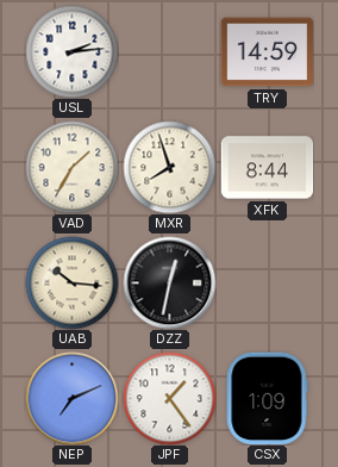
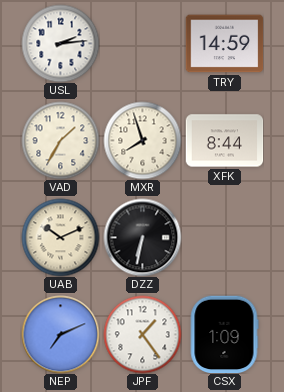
UAB: 10:16 -> 10:11 (60, 237)
DZZ: 12:32 -> 6:32 (142, 237)
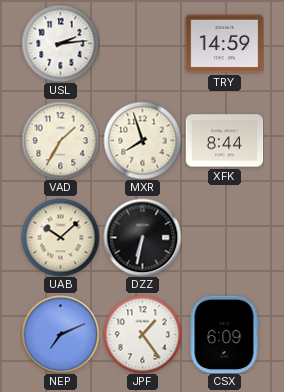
UAB: 10:11 -> 10:08 (60, 237)
CSX: 1:09 -> 6:09 (224, 334)
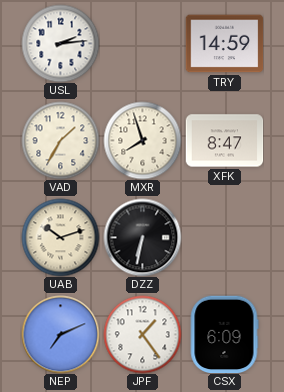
XFK: 8:44 -> 8:47 (224, 141)
UAB: 10:08 -> 10:12 (60, 237)
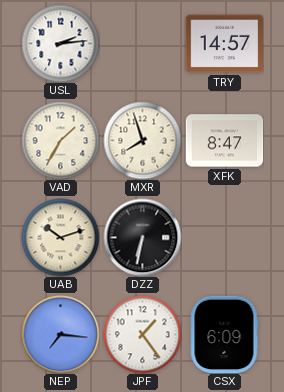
TRY: 14:59 -> 14:57 (224, 44)
NEP: 7:11 -> 7:16 (60, 334)
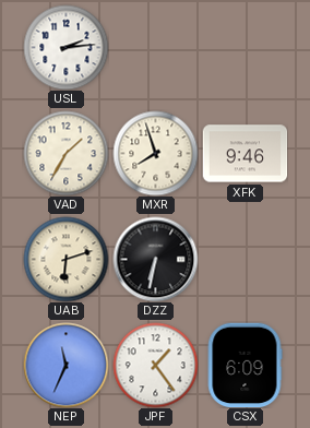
TRY: 14:57 -> none (224, 44)
XFK: 8:47 -> 9:46 (245, 154)
UAB: 10:12 -> 6:12 (65, 259)
NEP: 7:16 -> 11:34 (65, 365)
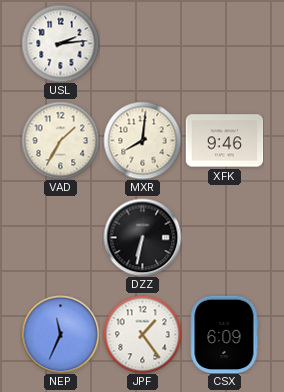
MXR: 7:57 -> 8:01 (142, 140)
UAB: 6:12 -> none (65, 259)
